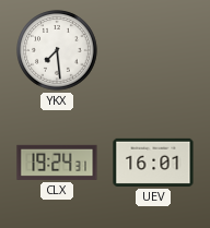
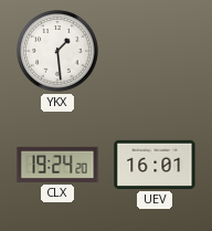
YKX: 7:29 -> 1:29 (57, 51)
CLX: 19:24:31 -> 19:24:20 (57, 165)
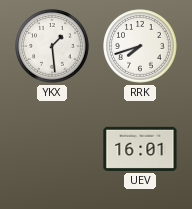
RRK: none -> 7:42 (140, 46)
CLX: 19:24 -> none (57, 165)
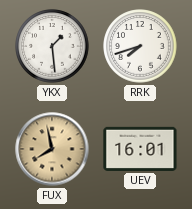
FUX: none -> 7:58 (52, 149)
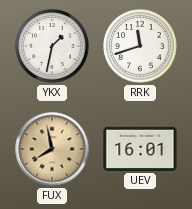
YKX: 1:29 -> 1:32 (52, 46)
RRK: 7:42 -> 11:42 (140, 46)
